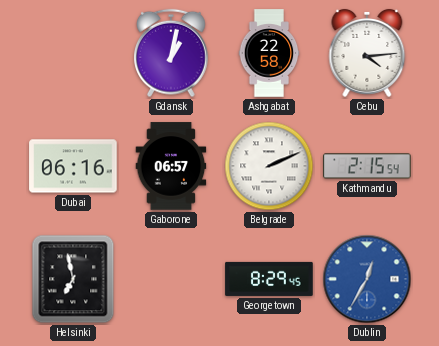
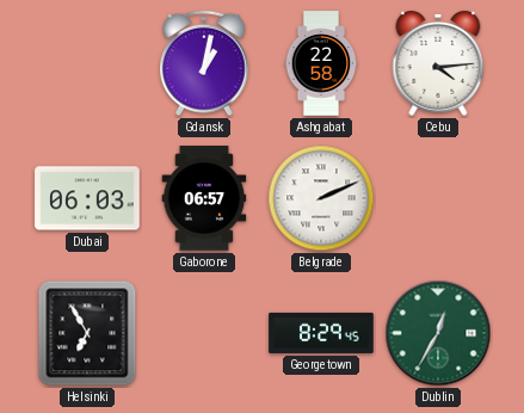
Dubai: 06:16 -> 06:03 (87, 198)
Kathmandu: 2:15 -> none (367, 166)
Helsinki: 6:58 -> 6:55 (87, 333)
Dublin dial: blue -> green (438, 333)
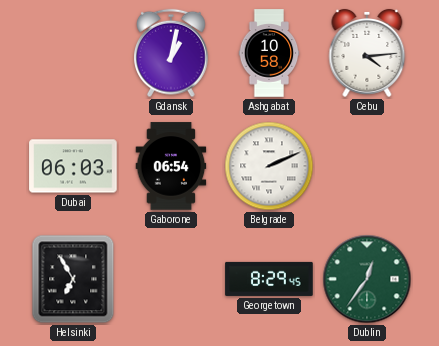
Ashgabat: 22:58 -> 10:58 (269, 53)
Gaborone: 06:57 -> 06:54 (171, 166)
Dublin: 12:35 -> 12:36 (367, 279)
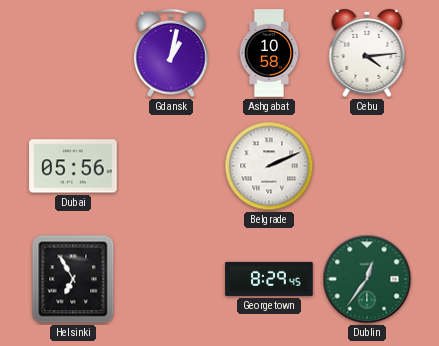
Dubai: 06:03 -> 05:56 (73, 166)
Gaborone: 06:54 -> none (171, 166)
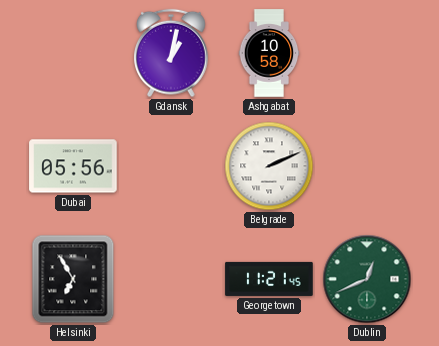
Cebu: 4:14 -> none (367, 53)
Georgetown: 8:29 -> 11:21 (269, 279)
Dublin: 12:36 -> 12:41 (367, 279)
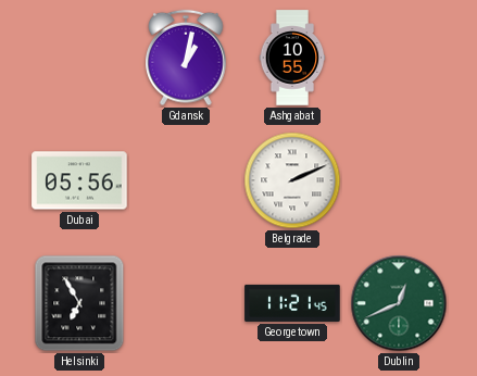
Ashgabat: 10:58 -> 10:55 (292, 58)
